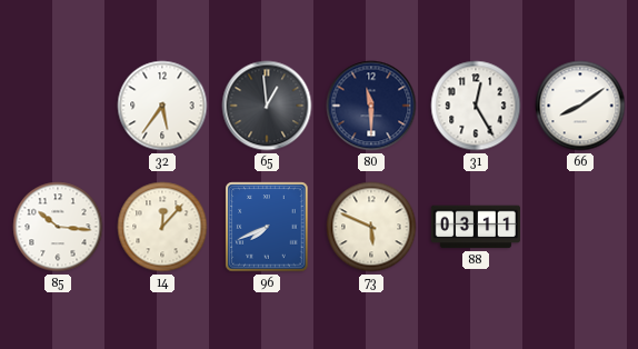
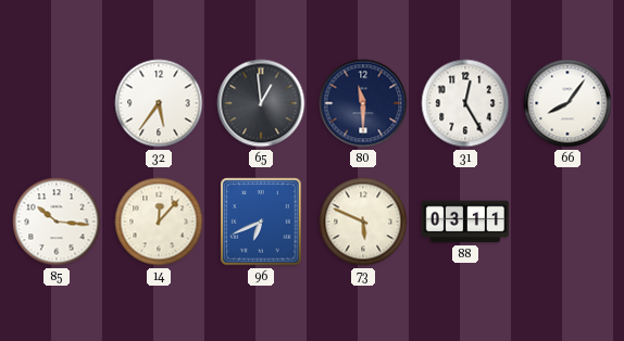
66: 8:09 -> 8:06 (567, 103)
96: 7:41 -> 6:41 (261, 222)
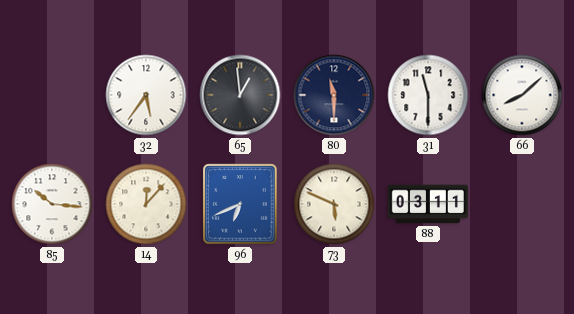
31: 12:25 -> 11:30 (428, 95)
66: 8:06 -> 8:08 (522, 95)
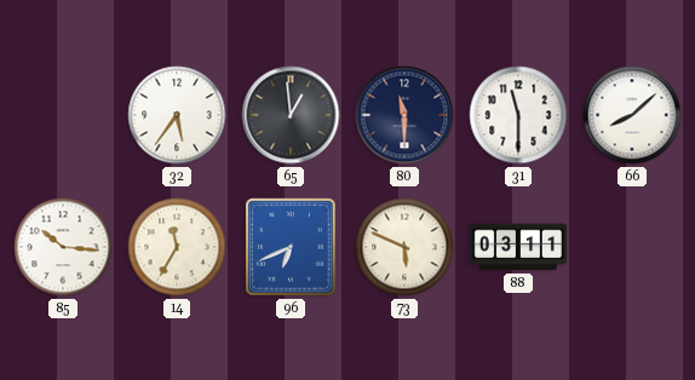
14: 12:07 -> 11:35 (177, 247)
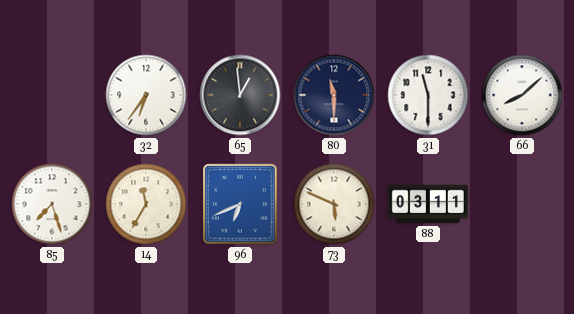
32: 5:36 -> 6:36 (146, 95)
85: 10:16 -> 7:27 (52, 204)
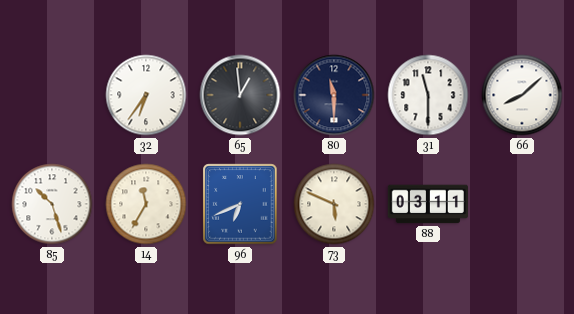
85: 7:27 -> 10:27 (52, 204)
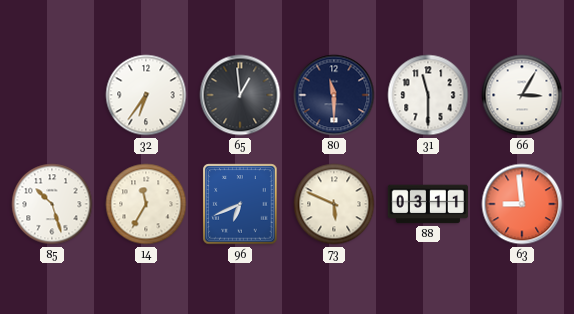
66: 8:08 -> 3:05 (522, 95)
63: none -> 8:59 (522, 204)
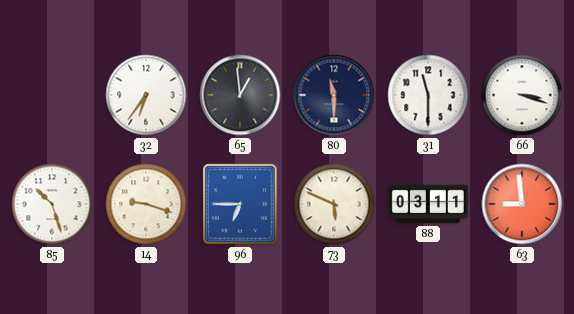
66: 3:05 -> 3:18 (522, 95)
14: 11:35 -> 9:18 (146, 204)
96: 6:41 -> 6:45 (240, 204)
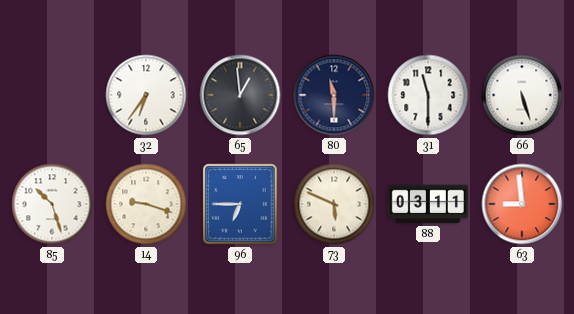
66: 3:18 -> 5:27 (522, 95)
